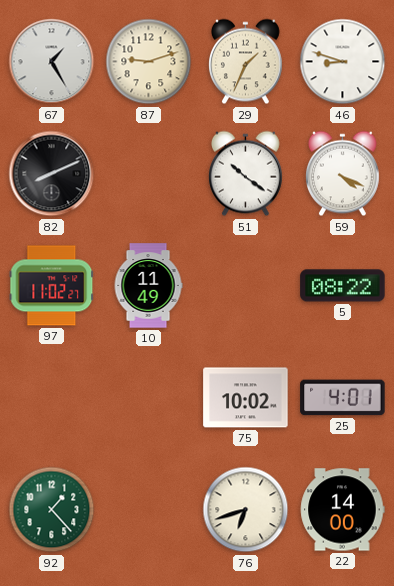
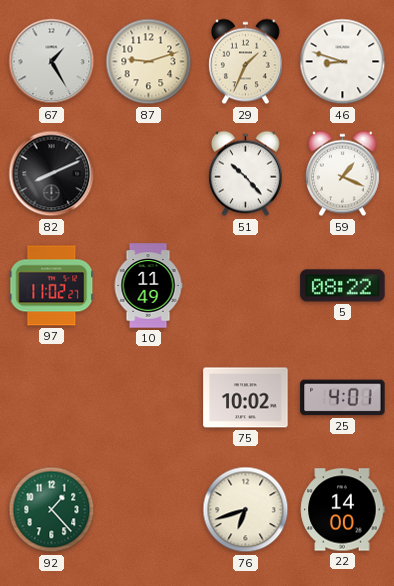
51: 10:21 -> 10:23 (246, 174)
59: 4:19 -> 1:19 (343, 174)
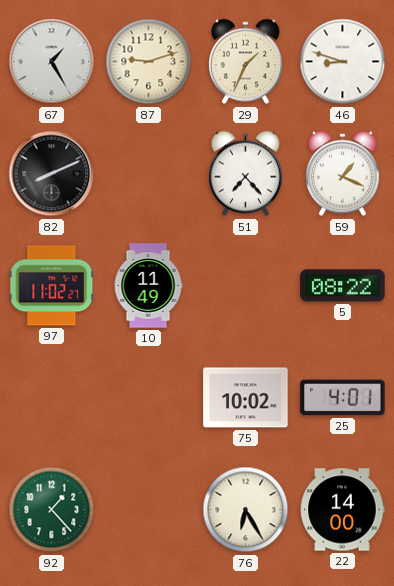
51: 10:23 -> 7:23 (246, 174)
76: 6:42 -> 6:25 (246, 510)
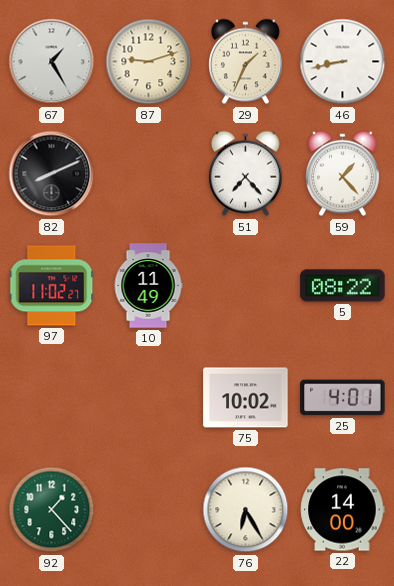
46: 8:48 -> 8:43 (343, 62)
59: 1:19 -> 1:23 (343, 174)
